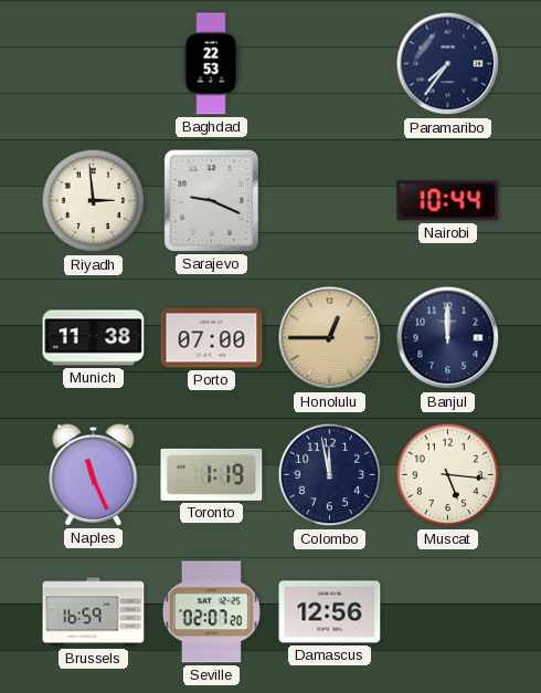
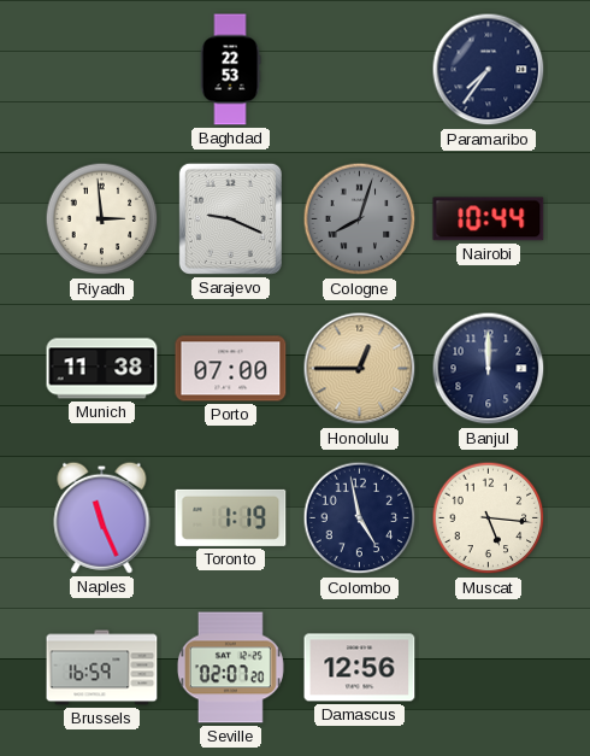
Cologne: none -> 8:03 (360, 219)
Colombo: 11:58 -> 4:58 (360, 518)
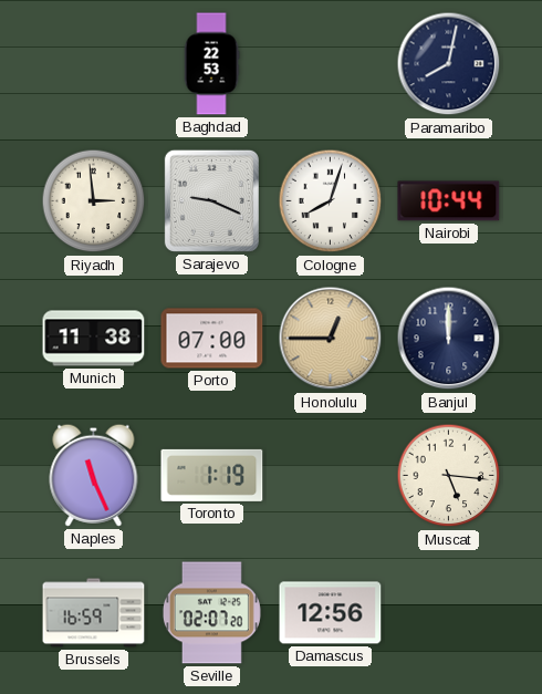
Paramaribo: 7:36 -> 8:02 (449, 64)
Cologne dial: grey -> white (331, 201)
Colombo: 4:58 -> none (360, 518)
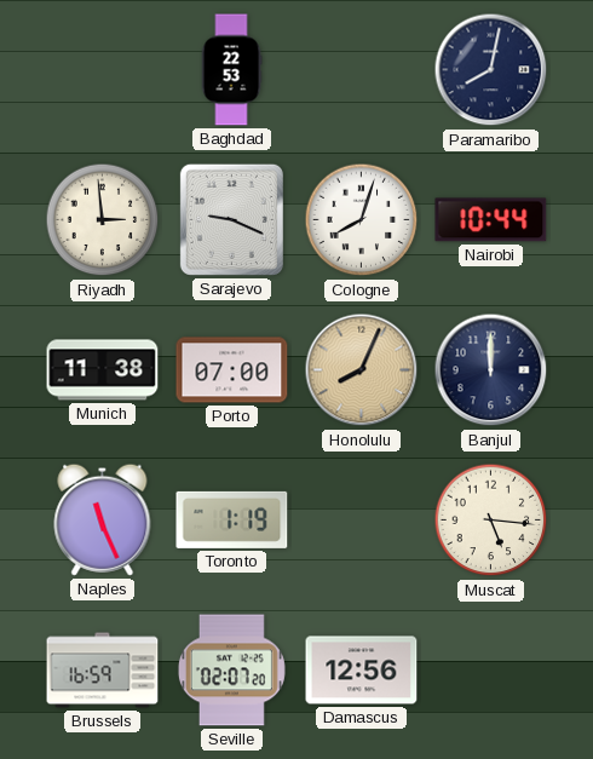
Honolulu: 12:45 -> 8:04 (362, 370)
